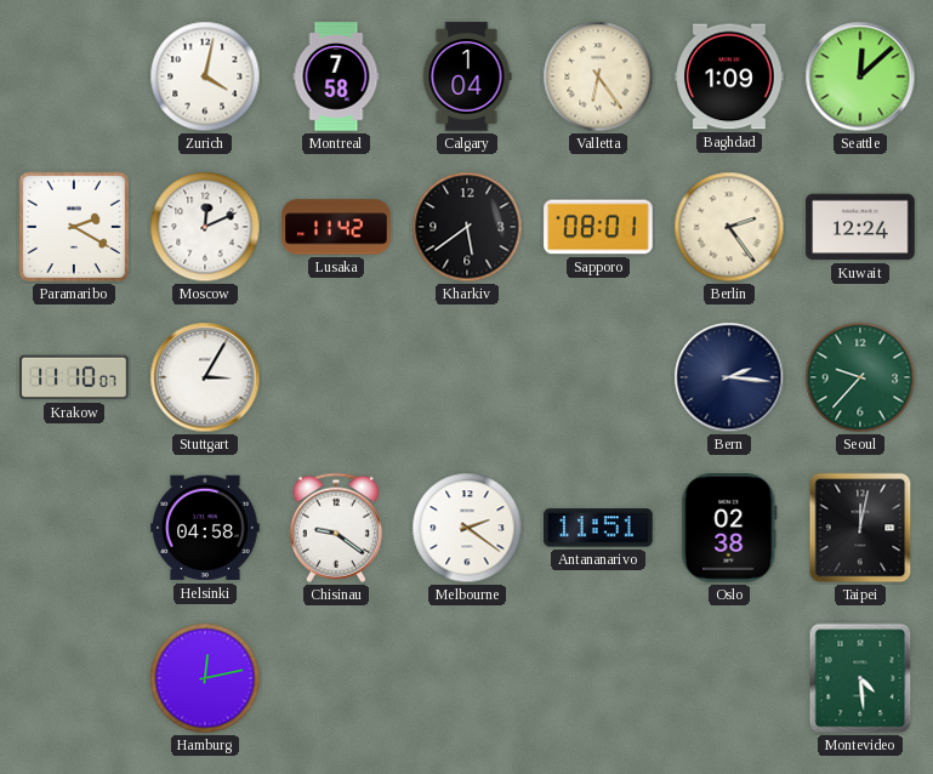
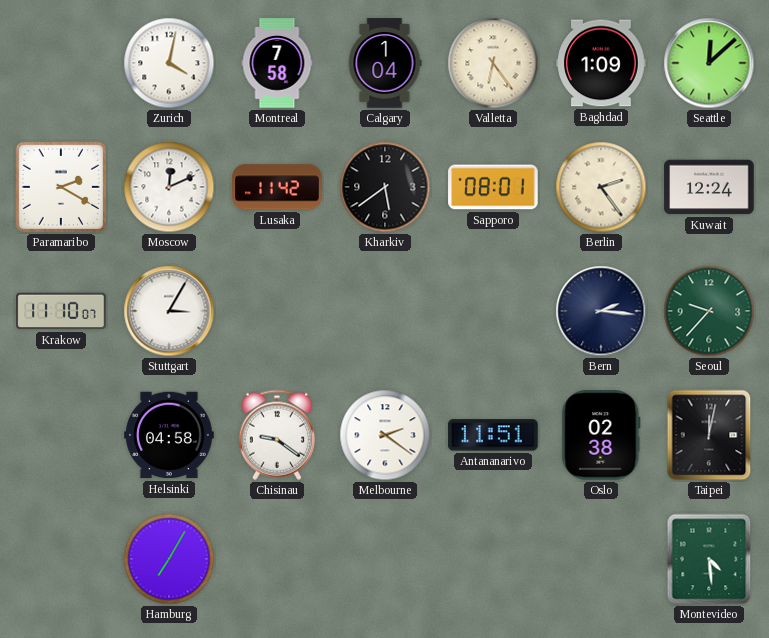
Hamburg: 12:13 -> 7:05 (169, 559)
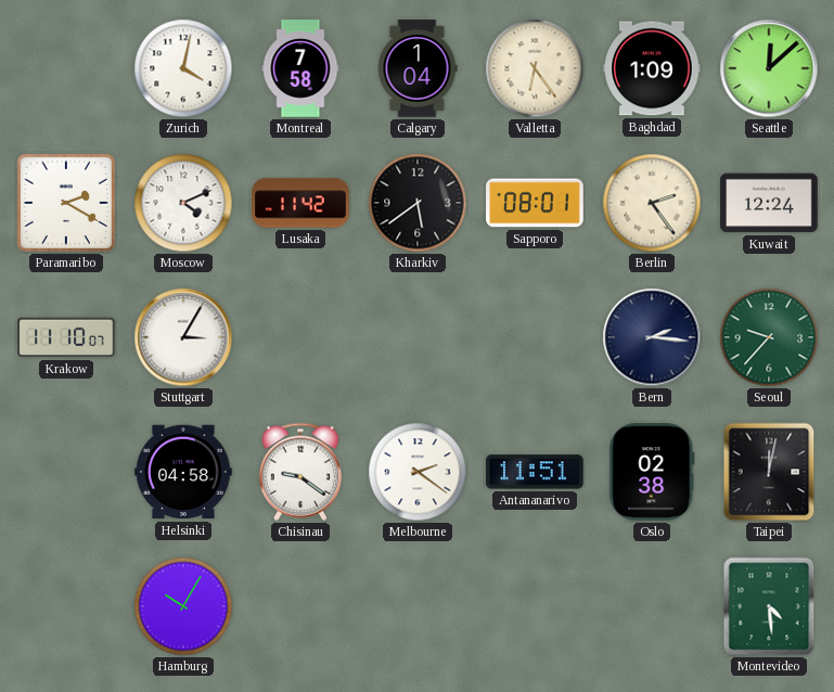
Moscow: 12:11 -> 4:11 (183, 203)
Hamburg: 7:05 -> 10:05 (183, 606)
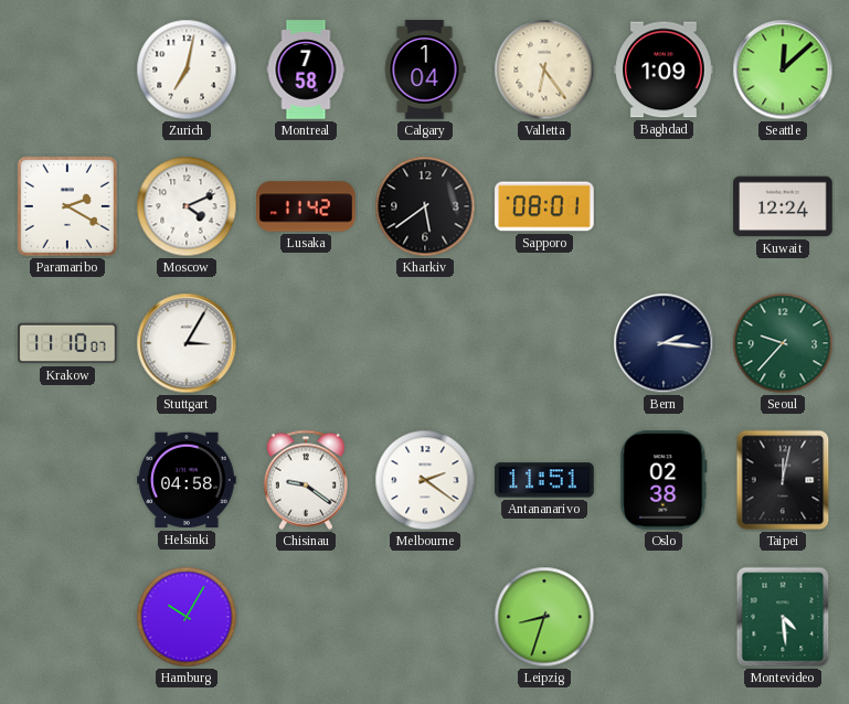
Zurich: 4:02 -> 7:02 (187, 70)
Berlin: 2:24 -> none (652, 203)
Leipzig: none -> 8:33 (544, 617)
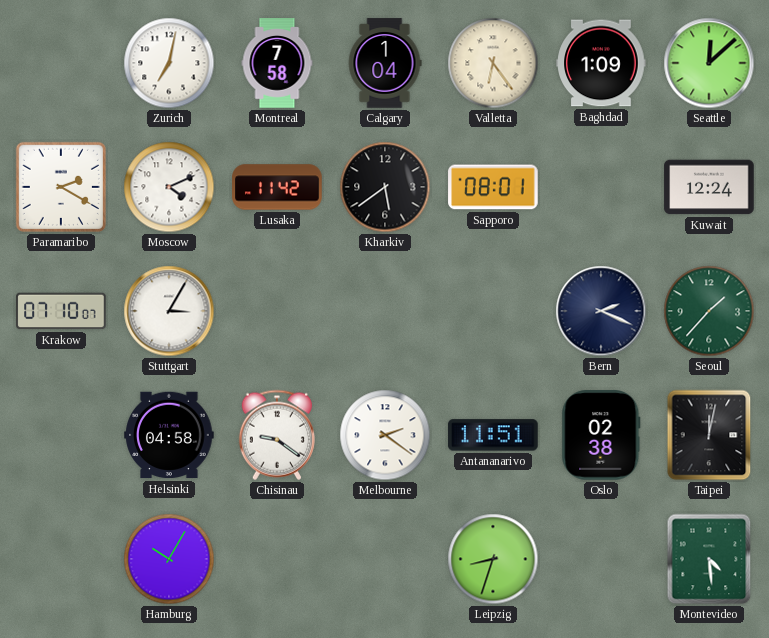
Krakow: 11:10 -> 07:10 (61, 311)
Bern: 2:16 -> 2:19 (601, 311)
Seoul: 9:37 -> 1:37 (709, 311)
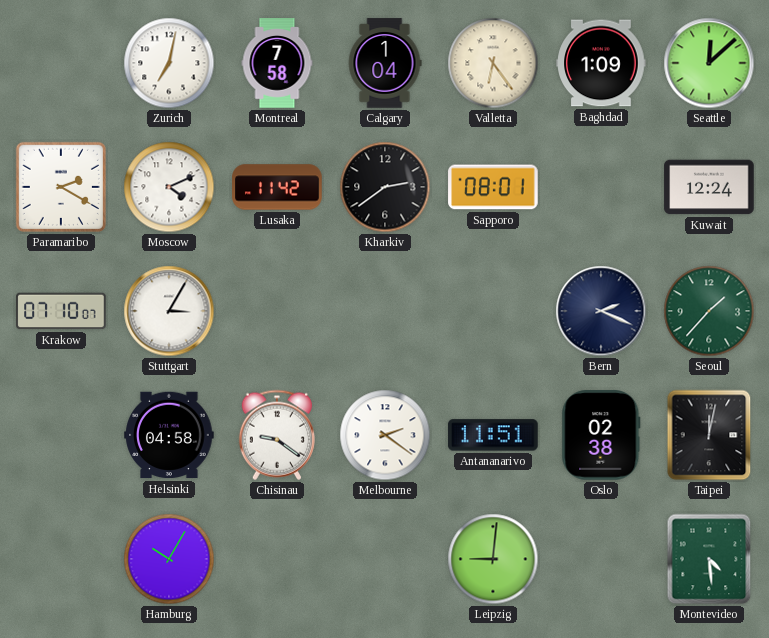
Kharkiv: 5:39 -> 2:39 (385, 187)
Leipzig: 8:33 -> 9:01 (493, 559)
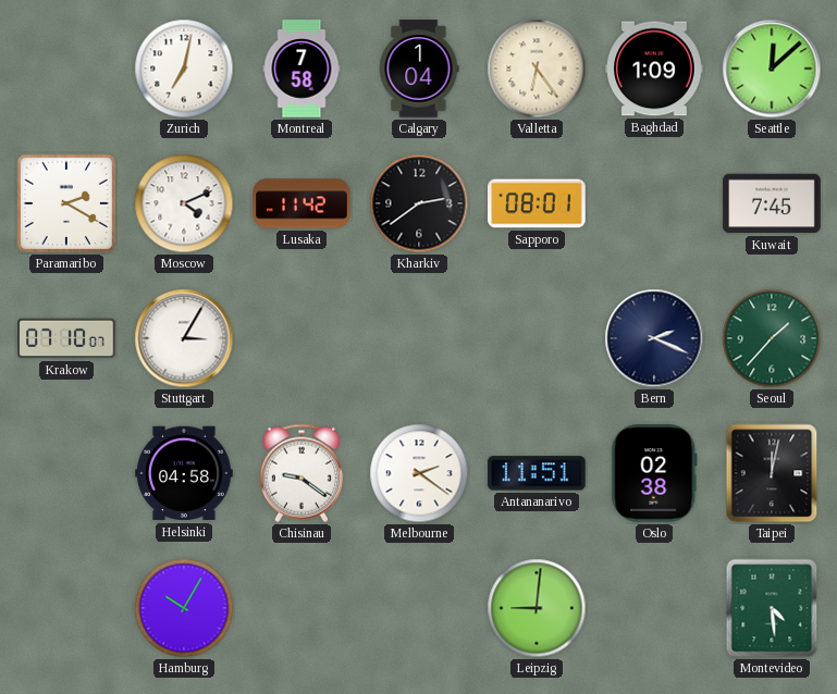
Kuwait: 12:24 -> 7:45 (772, 203)
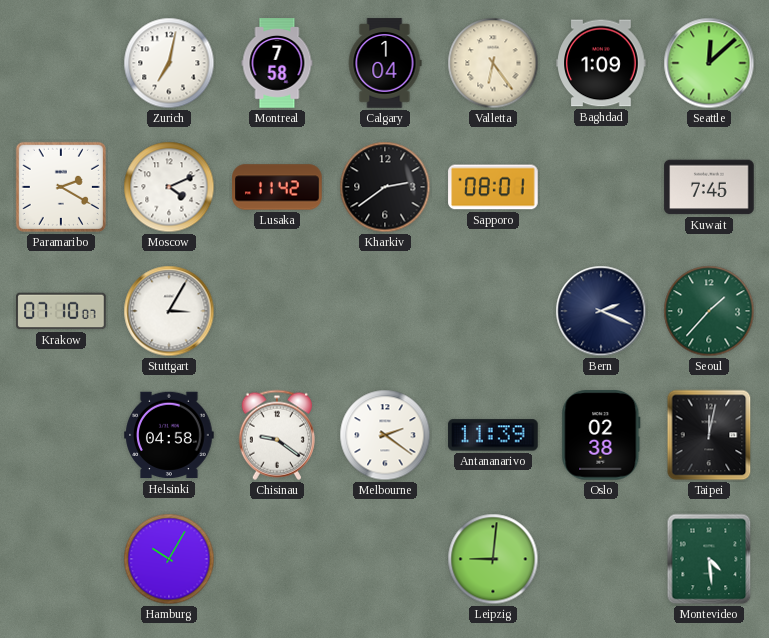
Antananarivo: 11:51 -> 11:39 (493, 435)
